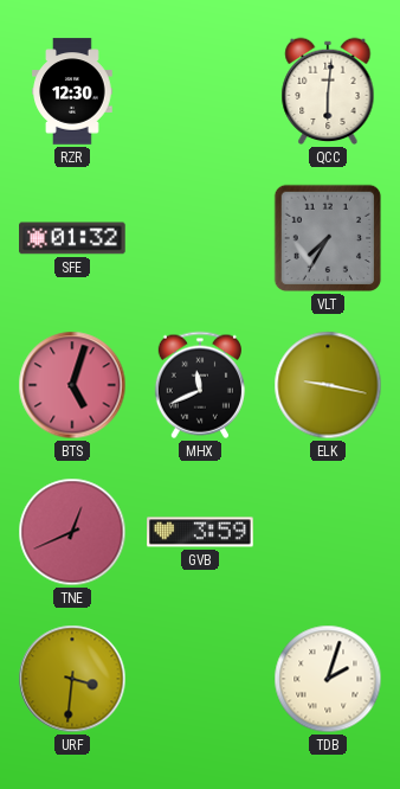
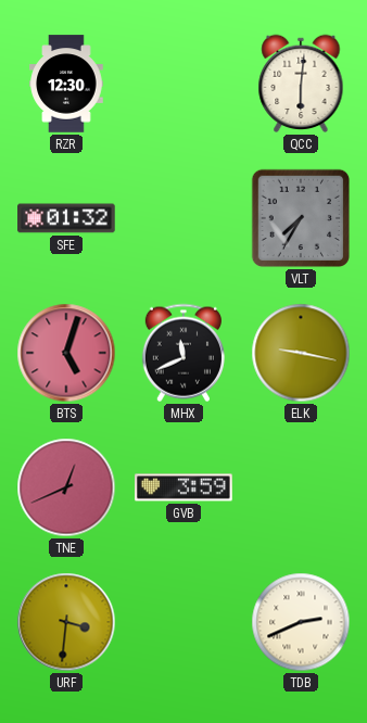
TDB: 2:03 -> 2:41 (301, 622)
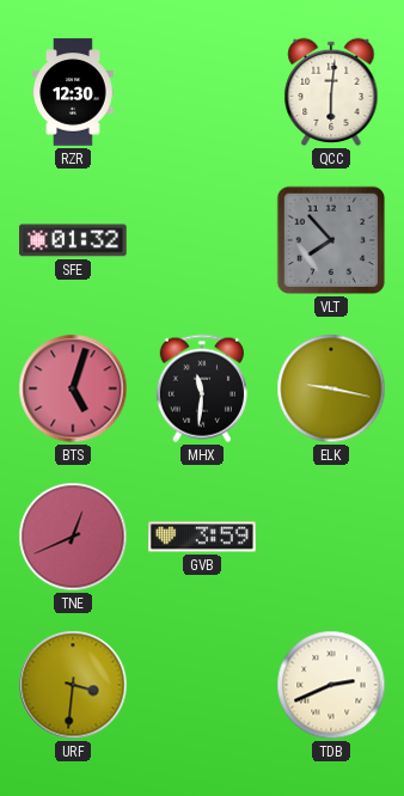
VLT: 7:35 -> 7:53 (331, 240)
MHX: 11:41 -> 11:31 (202, 388)
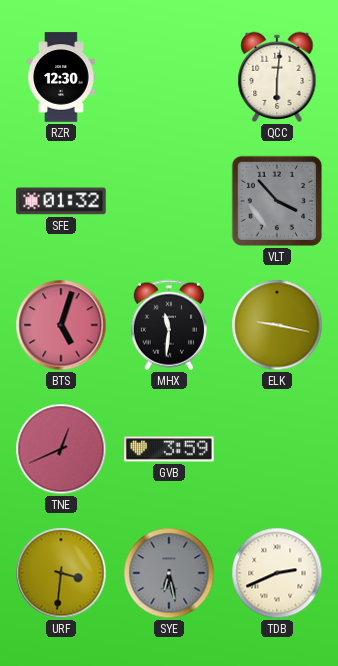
VLT: 7:53 -> 3:53 (277, 201)
SYE: none -> 6:28 (169, 573)
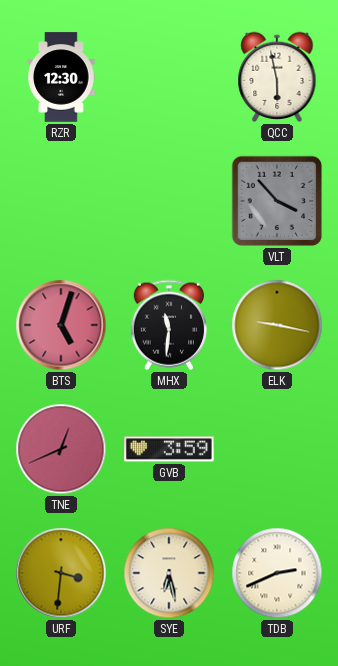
QCC: 6:01 -> 5:58 (277, 77)
SFE: 01:32 -> none (61, 201)
SYE dial: grey -> cream (169, 573)
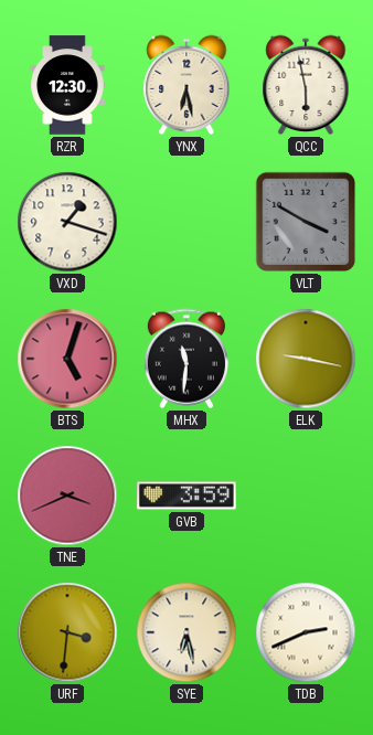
YNX: none -> 6:28 (186, 85)
VXD: none -> 1:18 (67, 222)
VLT: 3:53 -> 3:50 (306, 222)
TNE: 12:41 -> 3:41 (67, 496)
